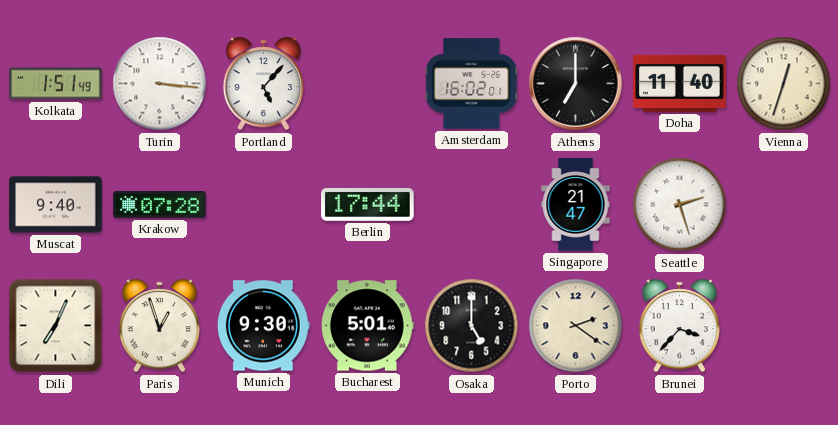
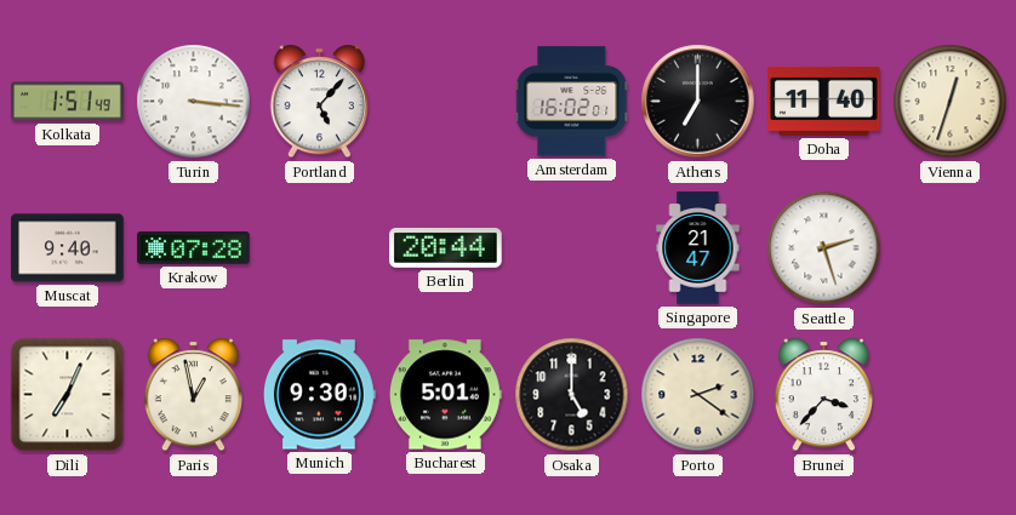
Berlin: 17:44 -> 20:44 (446, 248)
Paris: 12:57 -> 12:58 (194, 395)
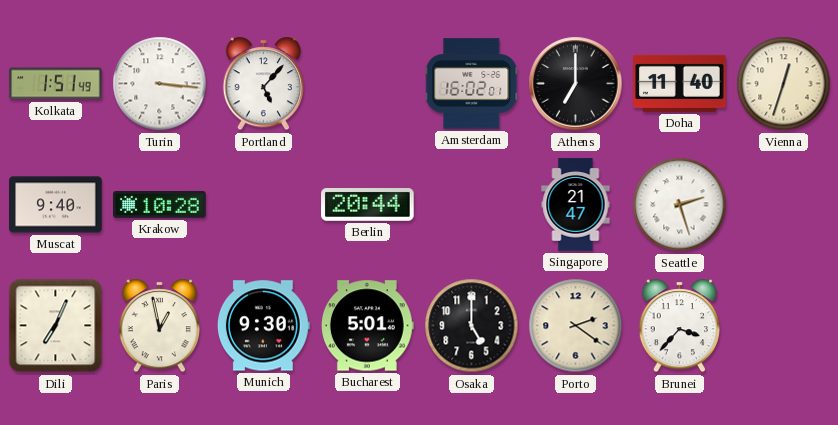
Krakow: 07:28 -> 10:28 (160, 205)
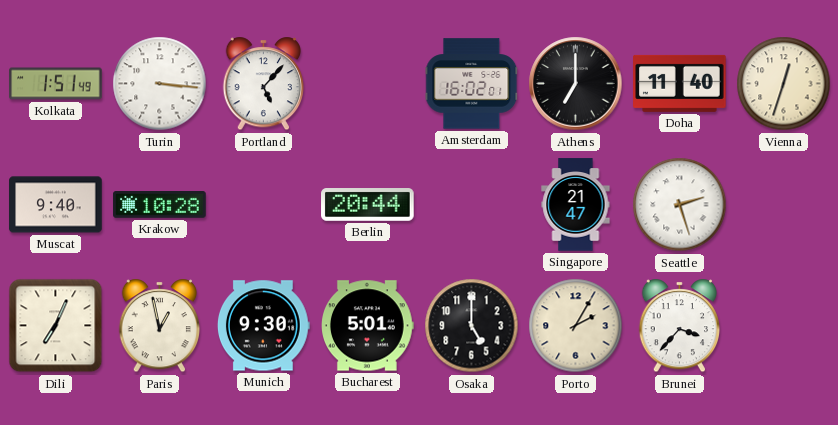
Porto: 2:21 -> 2:05 (576, 326)
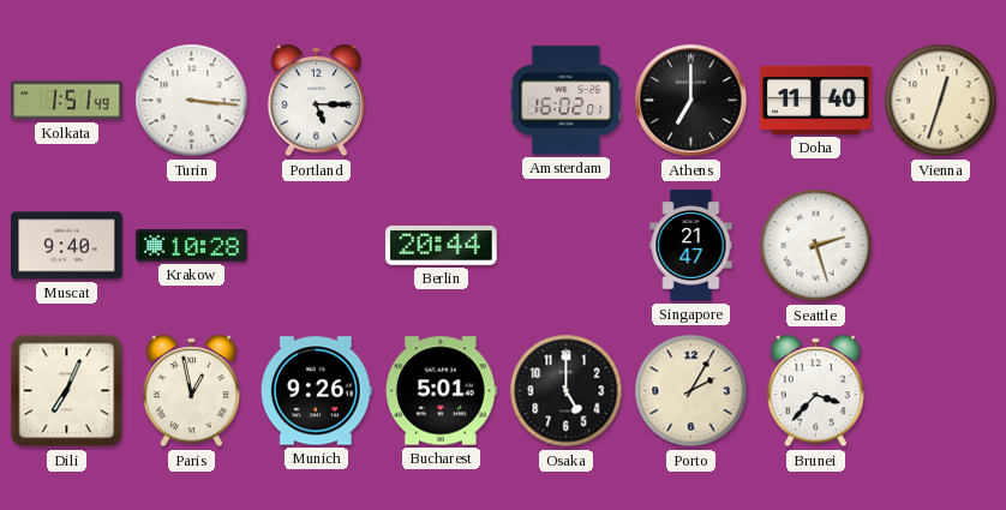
Portland: 5:07 -> 5:15 (317, 101)
Munich: 9:30 -> 9:26 (316, 391)
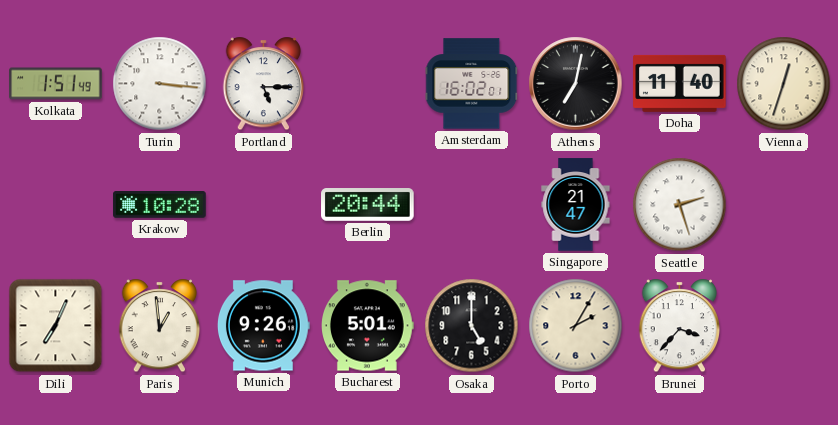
Athens: 7:00 -> 7:02 (576, 84)
Muscat: 9:40 -> none (67, 246)
Paris: 12:58 -> 12:59 (160, 326)
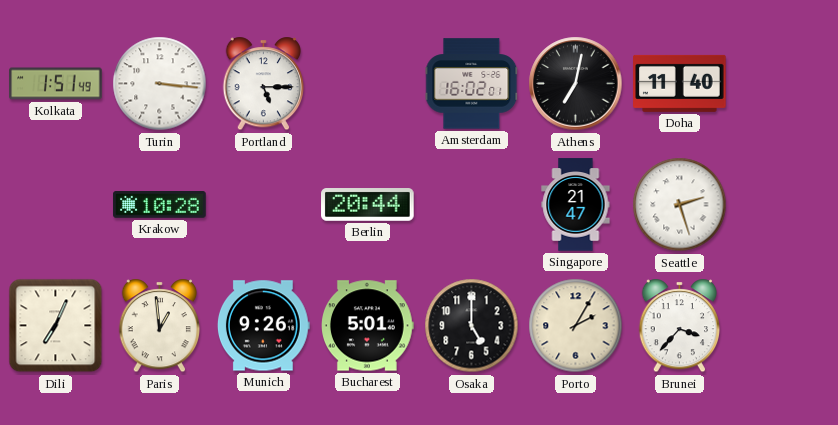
Vienna: 12:33 -> none (784, 84)
